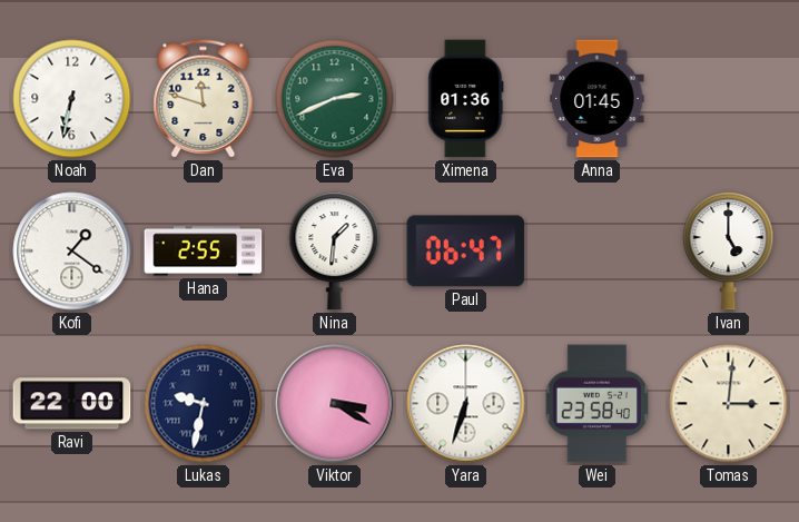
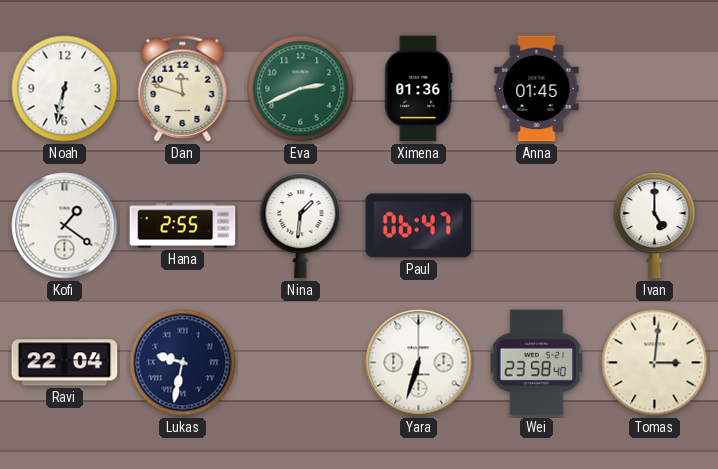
Ravi: 22:00 -> 22:04 (65, 363)
Viktor: 3:20 -> none (335, 404)
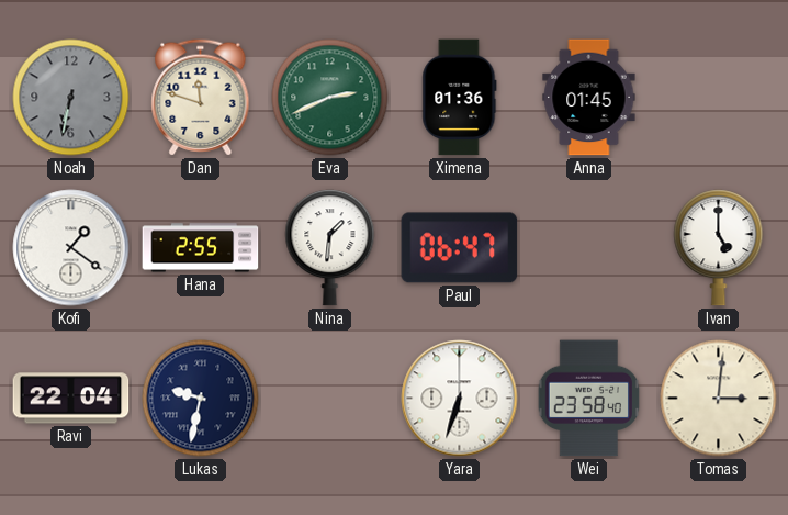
Noah dial: white -> grey (71, 98)
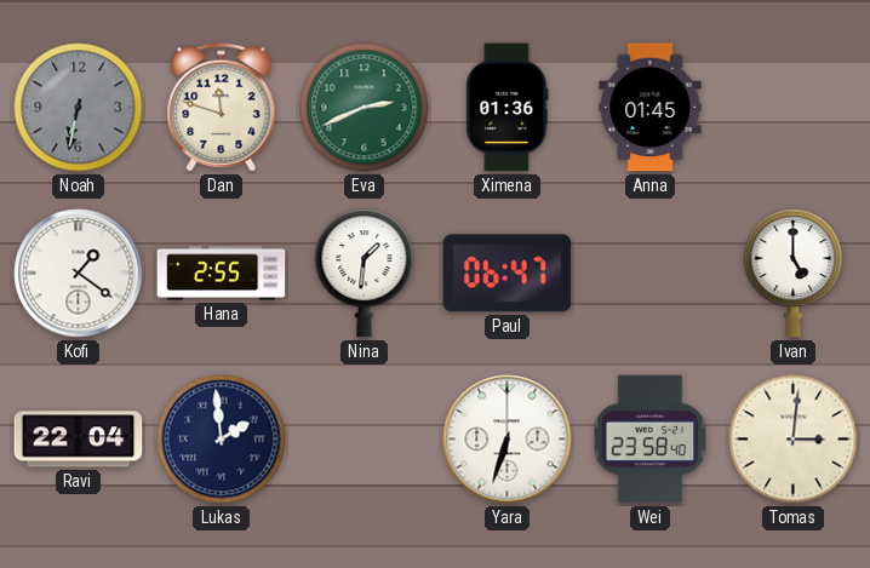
Lukas: 9:32 -> 1:59 (222, 440)
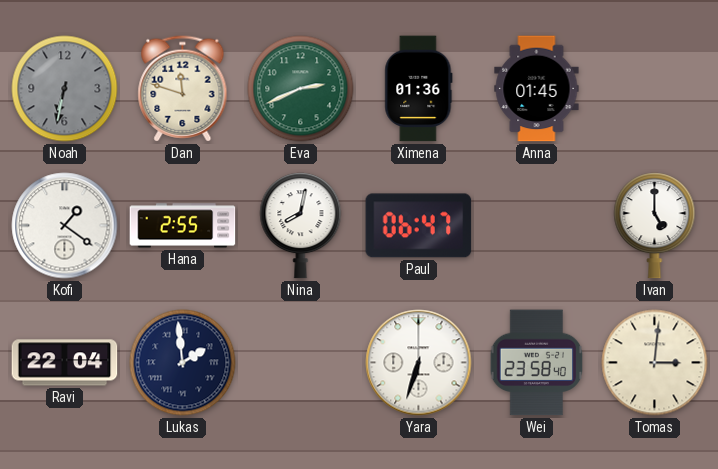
Nina: 1:31 -> 8:02 (301, 226)
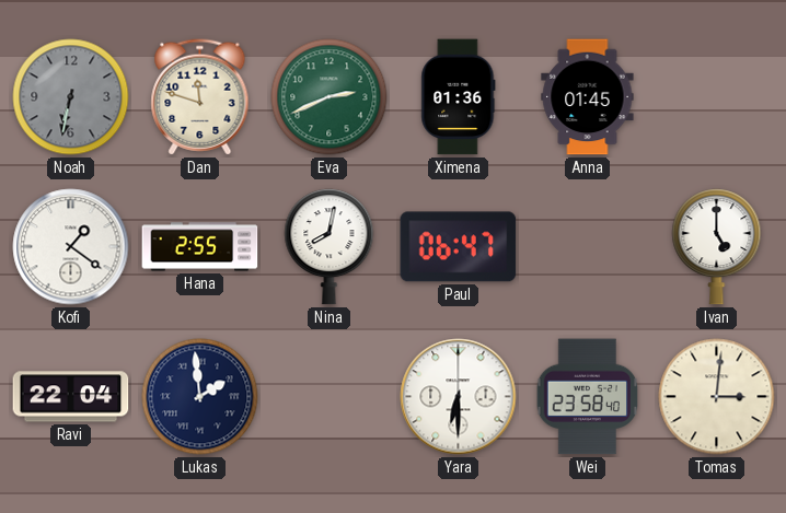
Yara: 6:33 -> 6:30 (459, 397)
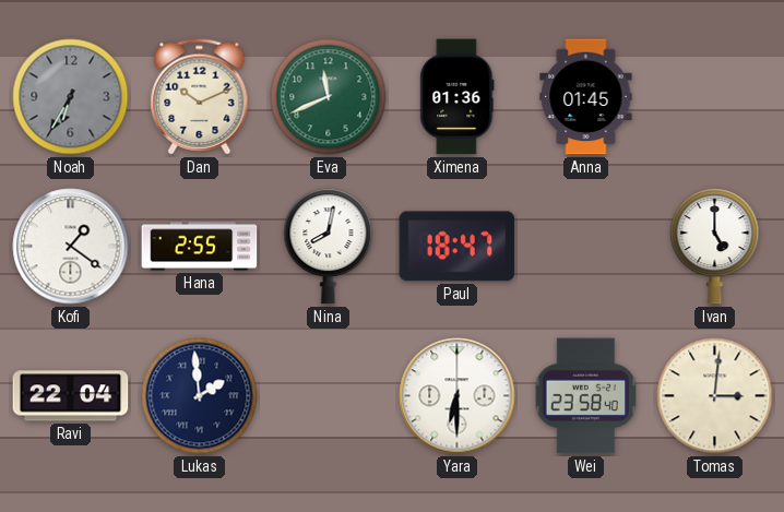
Noah: 6:32 -> 6:35 (71, 97)
Dan: 11:48 -> 10:11 (200, 97)
Eva: 2:41 -> 11:41 (329, 97)
Paul: 06:47 -> 18:47 (458, 247)
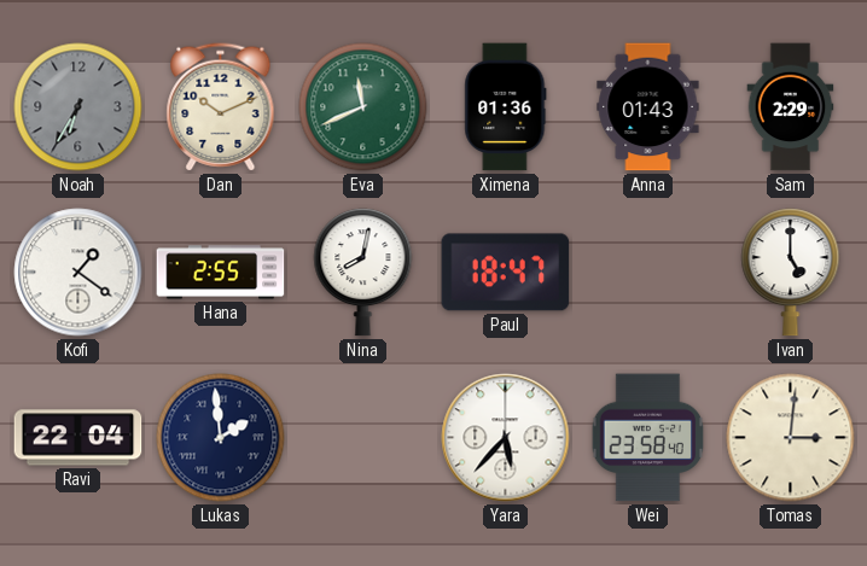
Anna: 01:45 -> 01:43 (648, 107)
Sam: none -> 2:29 (791, 107)
Yara: 6:30 -> 5:37 (506, 438)
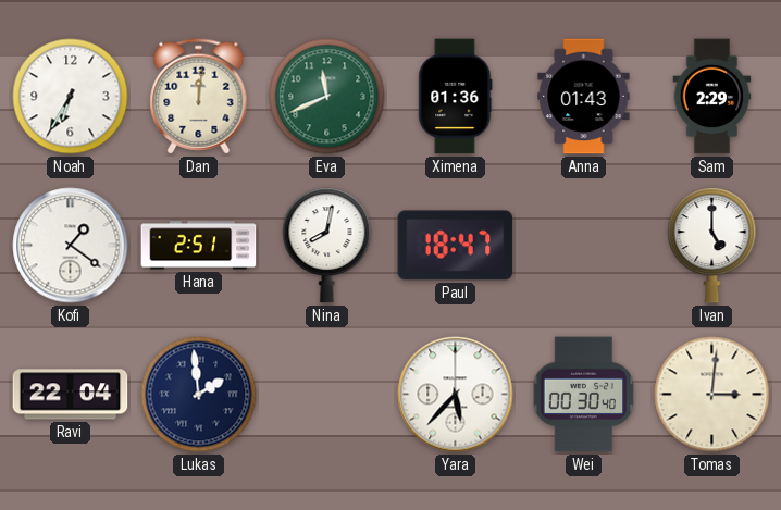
Noah dial: grey -> white (71, 97)
Dan: 10:11 -> 12:01 (199, 97)
Hana: 2:55 -> 2:51 (199, 246)
Wei: 23:58 -> 00:30 (584, 395)
